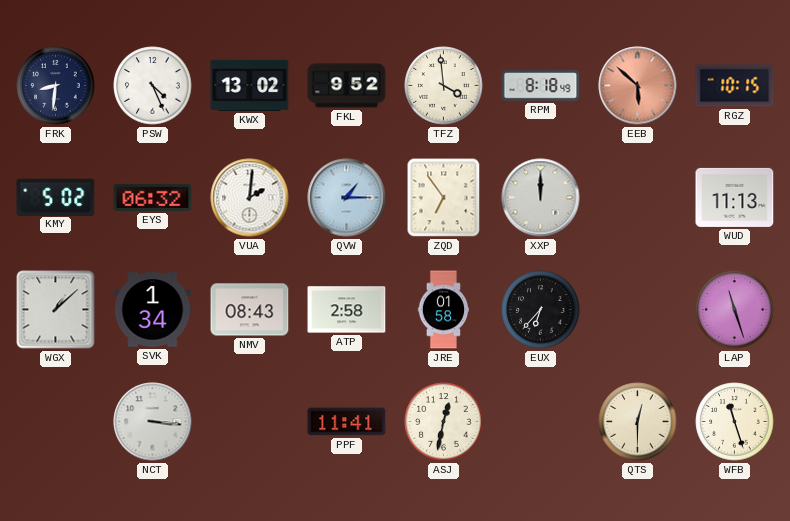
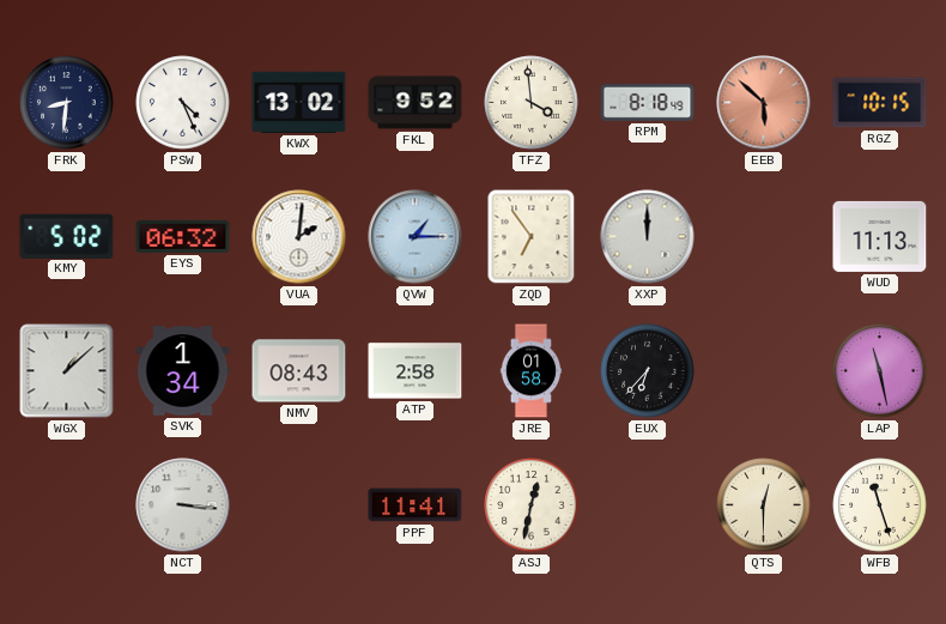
LAP: 11:27 -> 11:28 (880, 371)
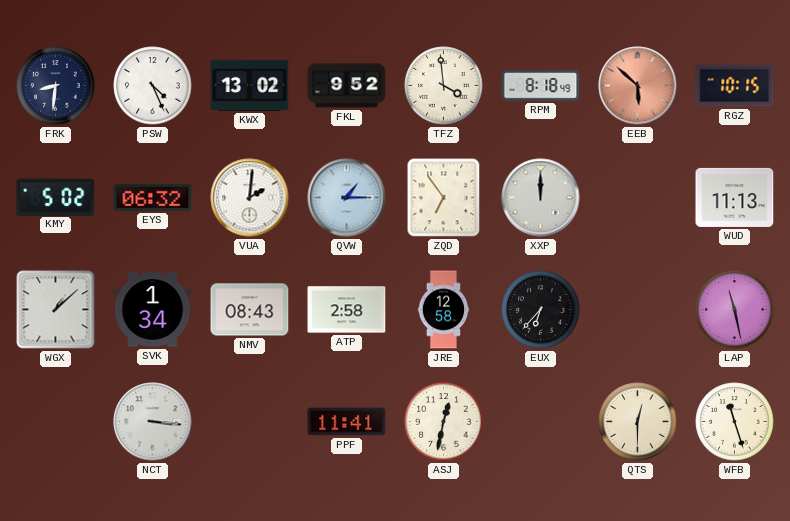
JRE: 01:58 -> 12:58 (444, 310)
